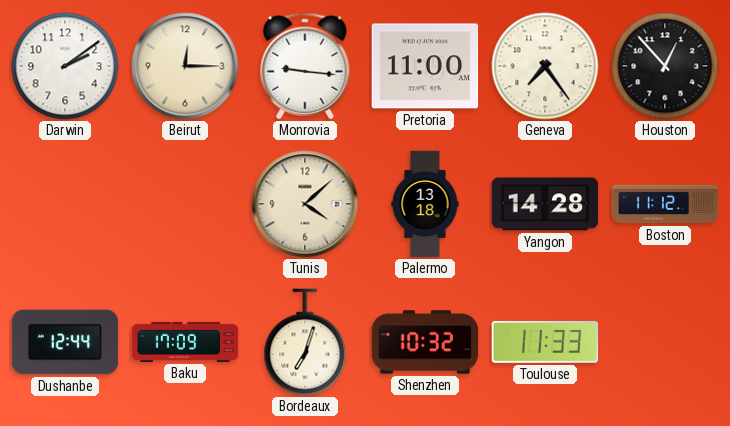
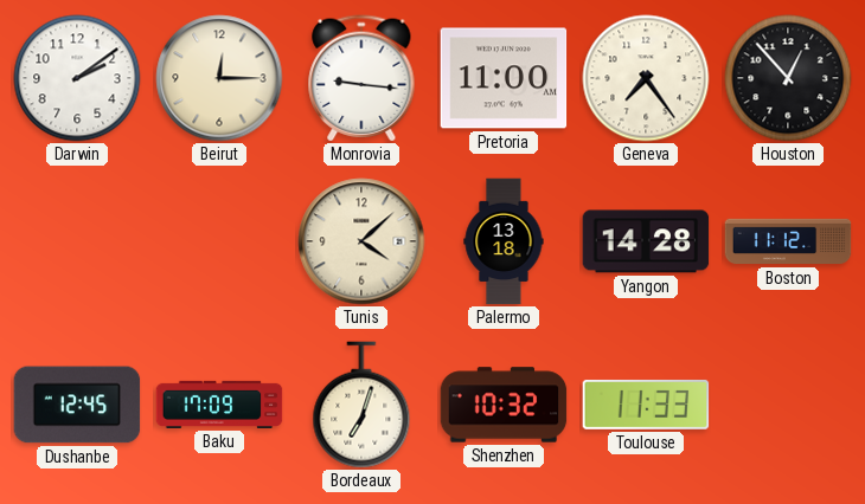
Dushanbe: 12:44 -> 12:45 (77, 405)
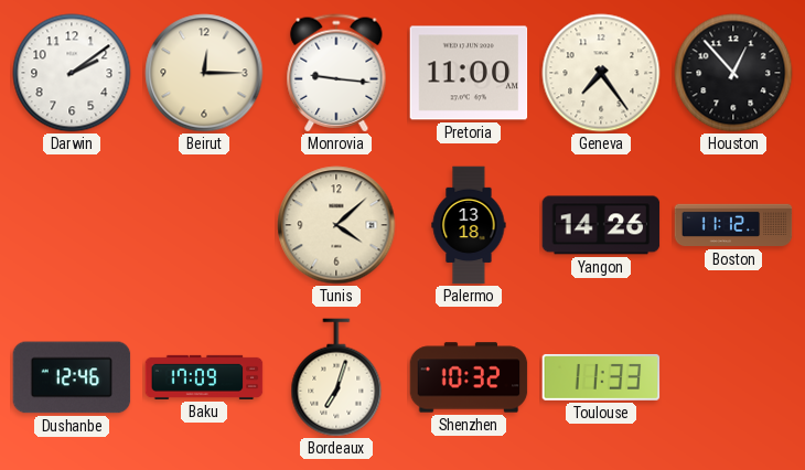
Yangon: 14:28 -> 14:26 (601, 225)
Dushanbe: 12:45 -> 12:46 (72, 377)
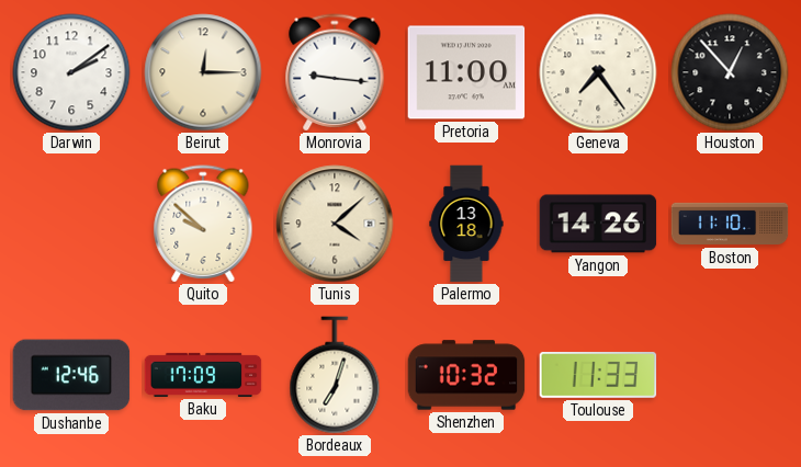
Quito: none -> 9:52 (203, 224)
Boston: 11:12 -> 11:10 (730, 224)
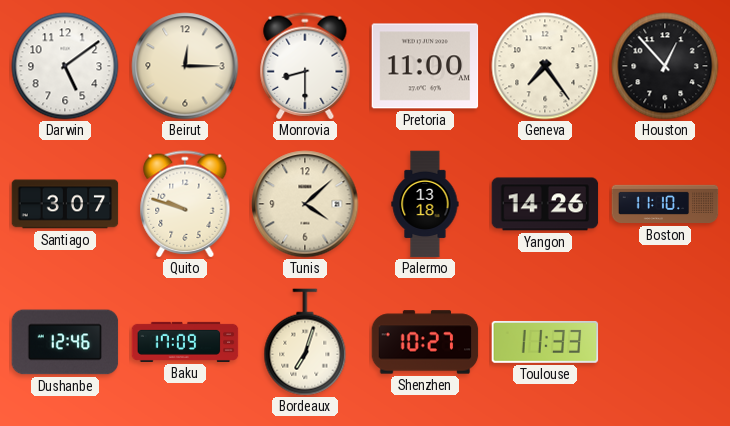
Darwin: 2:09 -> 5:09 (65, 66)
Monrovia: 9:16 -> 8:30 (305, 66)
Santiago: none -> 3:07 (65, 204)
Quito: 9:52 -> 9:48 (185, 204)
Shenzhen: 10:32 -> 10:27 (425, 342)
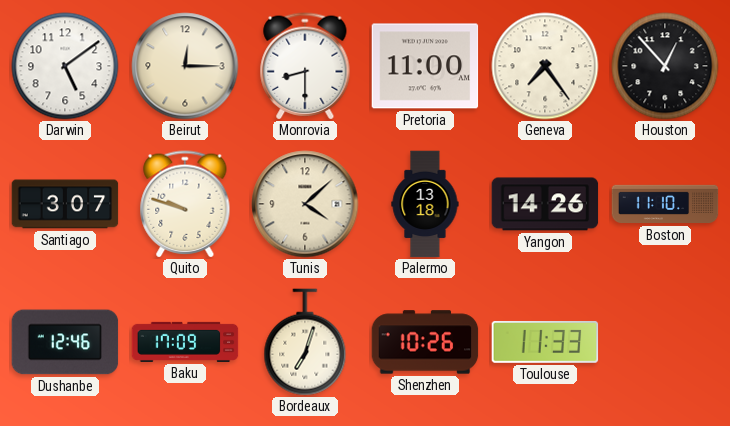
Shenzhen: 10:27 -> 10:26 (425, 342)
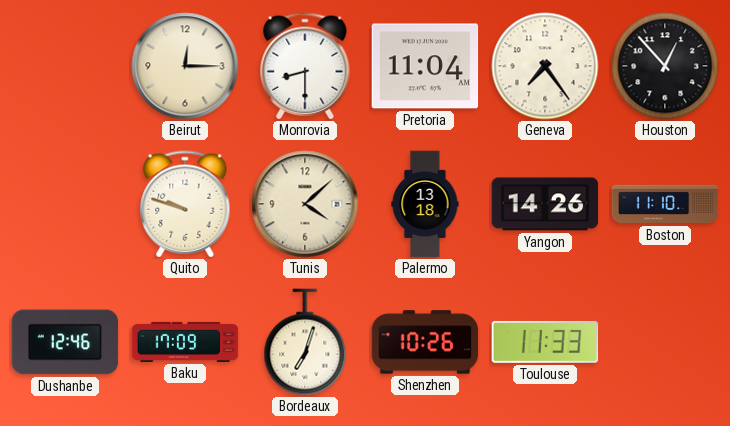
Darwin: 5:09 -> none (65, 66)
Pretoria: 11:00 -> 11:04 (425, 66)
Santiago: 3:07 -> none (65, 204)
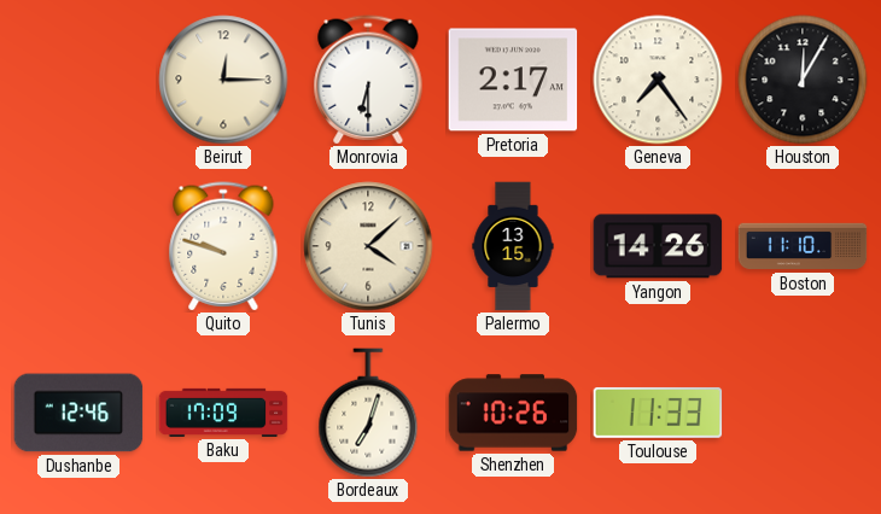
Monrovia: 8:30 -> 6:30 (368, 80)
Pretoria: 11:04 -> 2:17 (513, 80)
Houston: 12:53 -> 12:05 (803, 80)
Palermo: 13:18 -> 13:15 (513, 246)
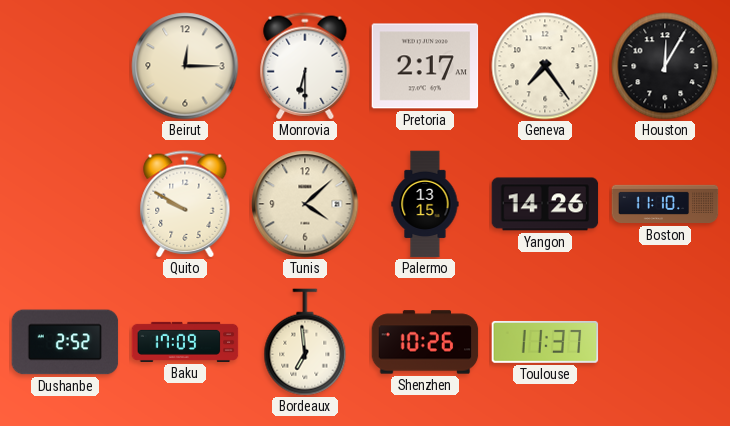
Quito: 9:48 -> 9:50 (185, 204)
Dushanbe: 12:46 -> 2:52 (65, 342)
Bordeaux: 7:03 -> 6:59 (305, 342)
Toulouse: 11:33 -> 11:37 (545, 342)
